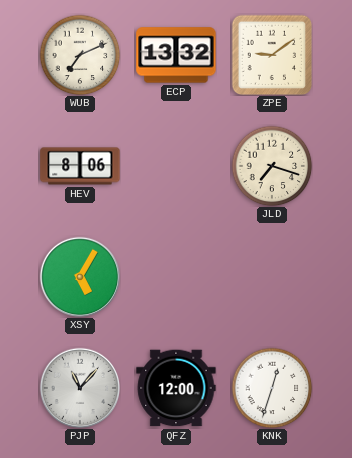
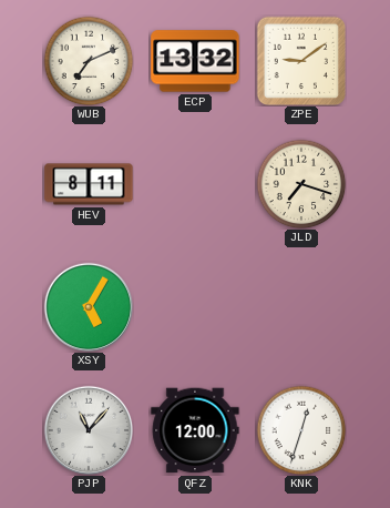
HEV: 8:06 -> 8:11 (89, 184)
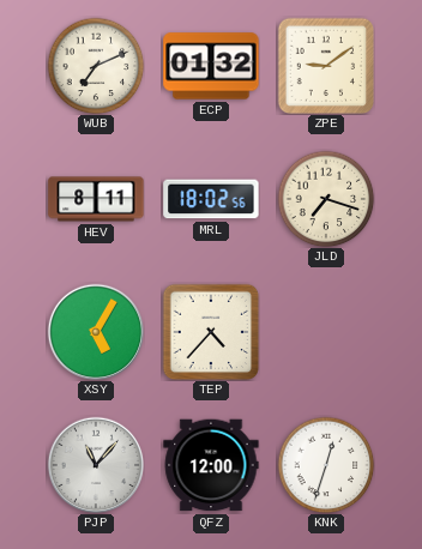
ECP: 13:32 -> 01:32 (211, 66)
MRL: none -> 18:02 (211, 199)
TEP: none -> 4:37 (211, 332)
